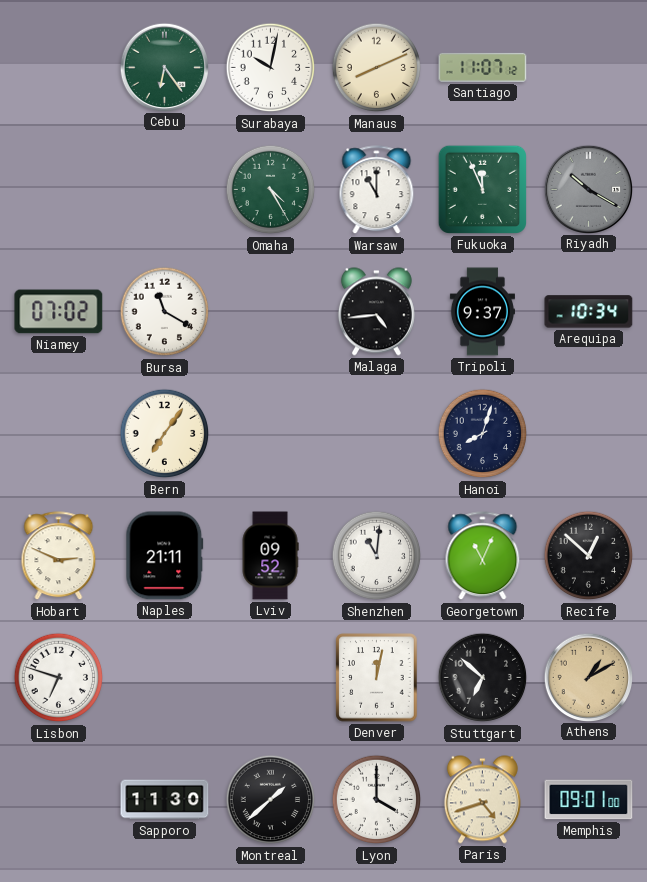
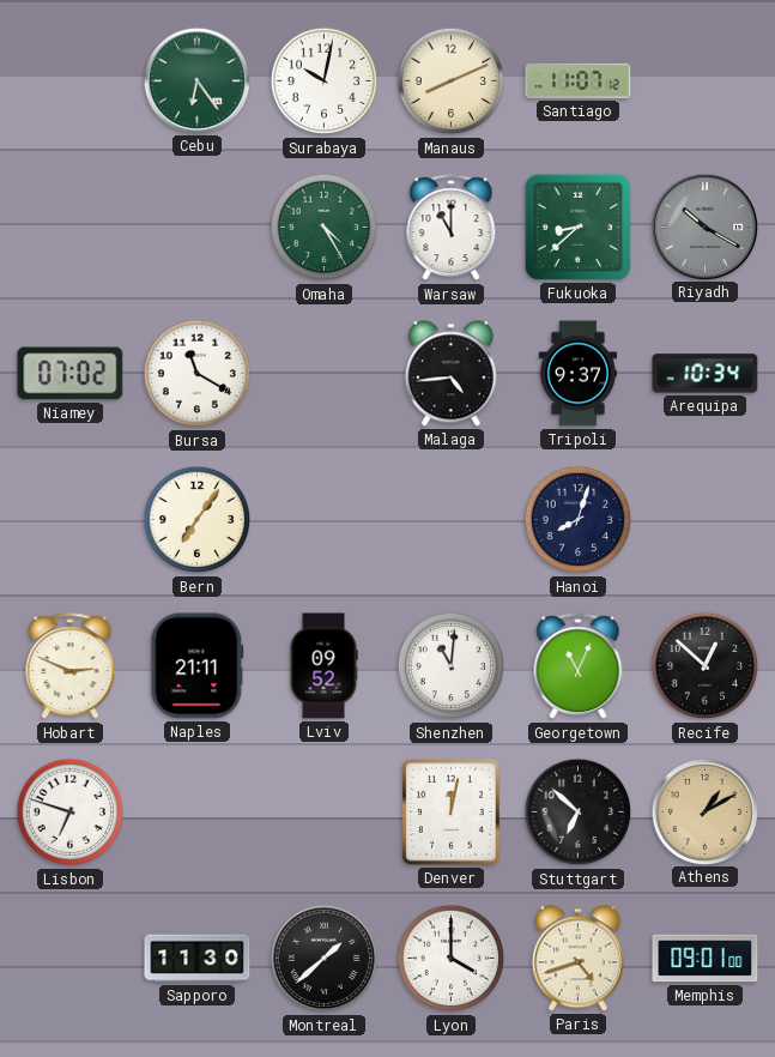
Fukuoka: 11:56 -> 8:38 (577, 226)
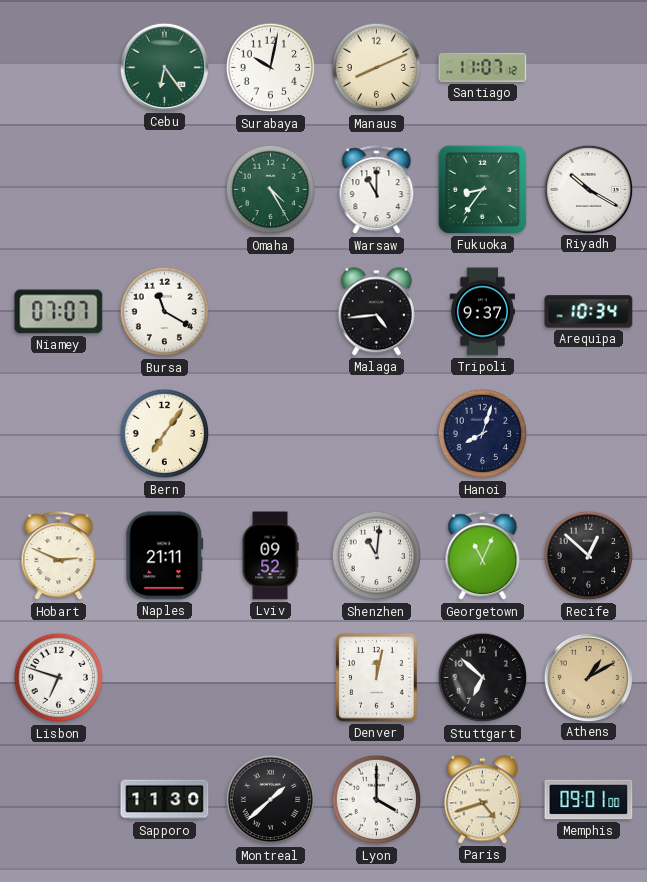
Fukuoka: 8:38 -> 8:36 (482, 189)
Riyadh dial: grey -> white (588, 189)
Niamey: 07:02 -> 07:07 (59, 312)
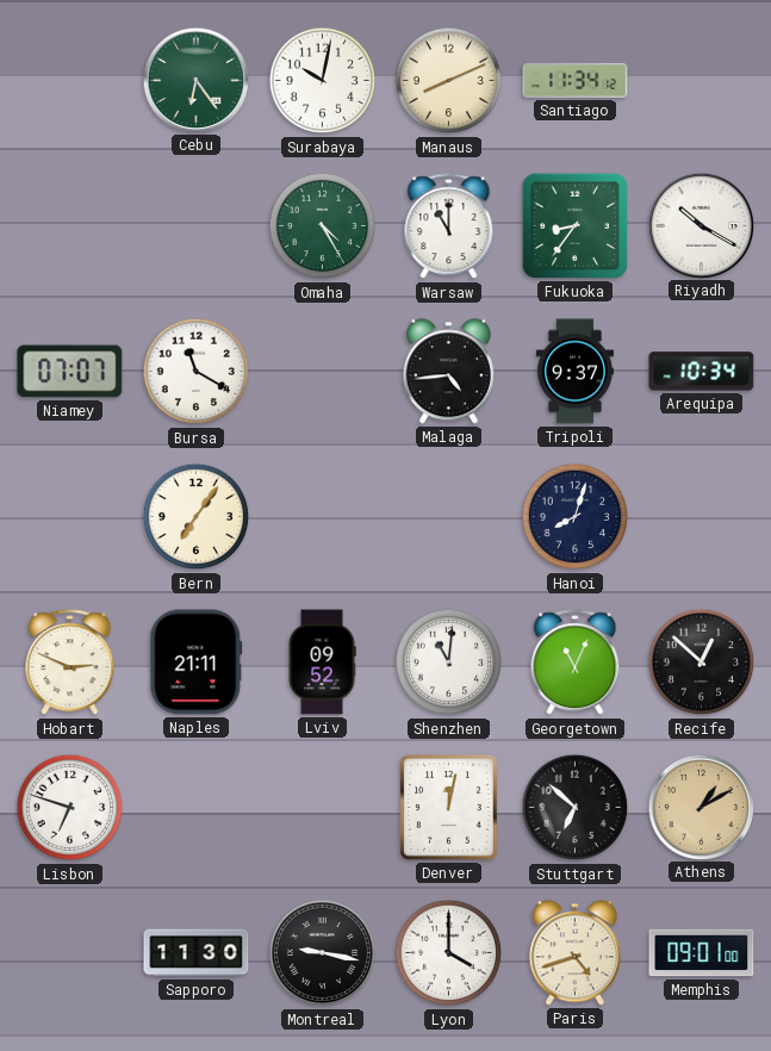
Santiago: 11:07 -> 11:34 (576, 80)
Montreal: 1:38 -> 9:17 (323, 953)
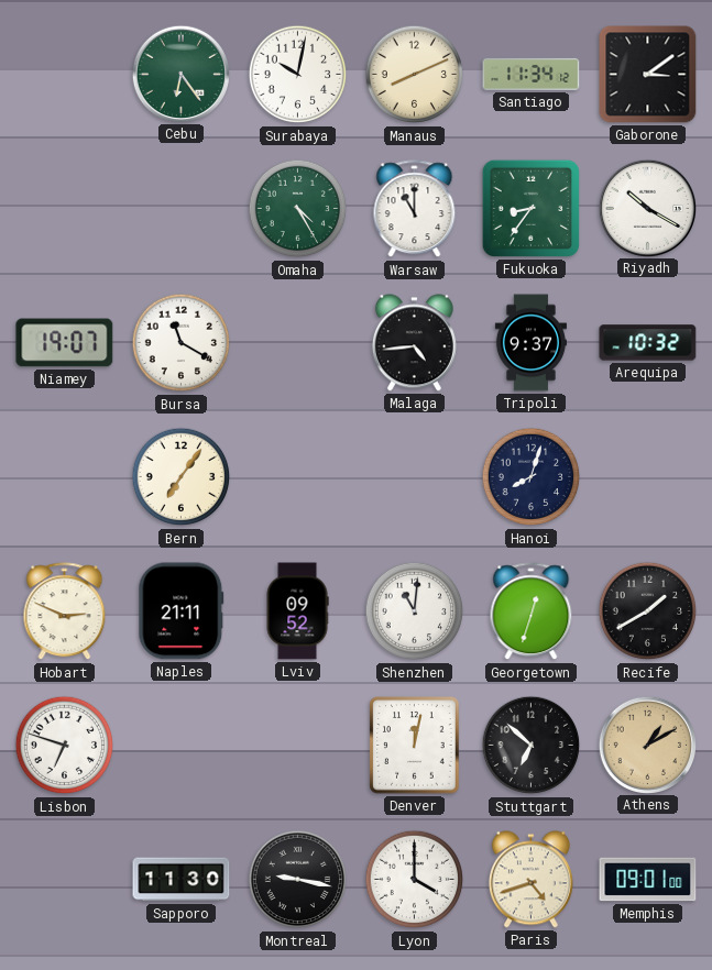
Gaborone: none -> 3:09 (648, 75)
Niamey: 07:07 -> 19:07 (65, 343)
Arequipa: 10:34 -> 10:32 (648, 343)
Georgetown: 11:04 -> 12:33 (532, 611)
Recife: 12:52 -> 1:40 (648, 611)
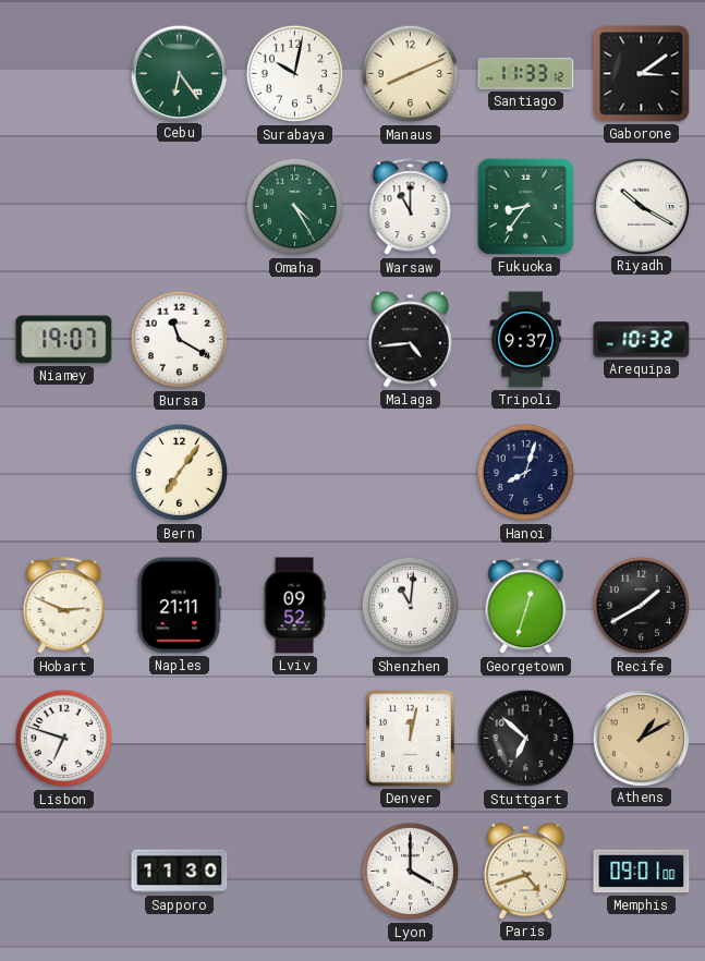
Santiago: 11:34 -> 11:33 (526, 73)
Montreal: 9:17 -> none (298, 880)
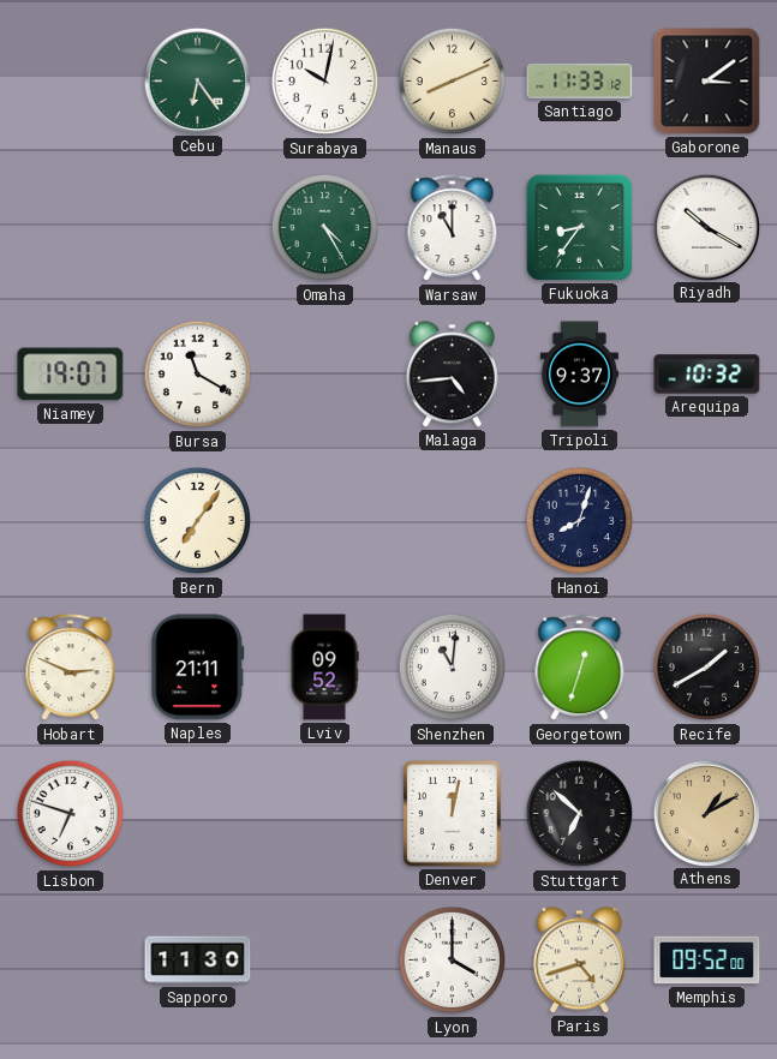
Memphis: 09:01 -> 09:52 (707, 961)
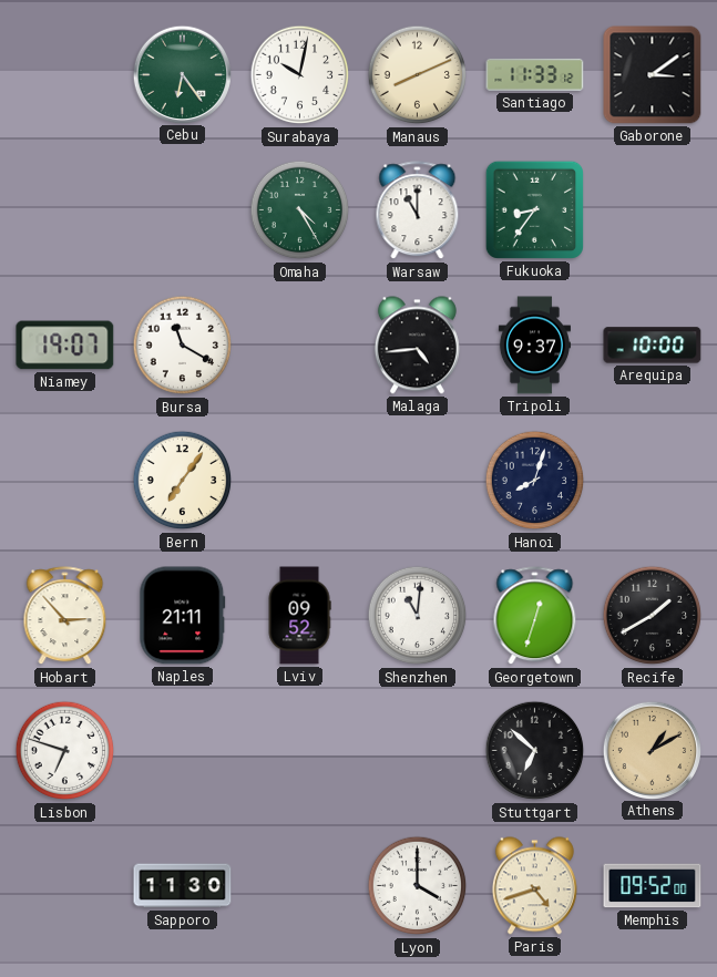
Riyadh: 10:20 -> none (706, 227)
Arequipa: 10:32 -> 10:00 (653, 346)
Hobart: 2:49 -> 2:53 (65, 616)
Denver: 12:02 -> none (453, 814)
